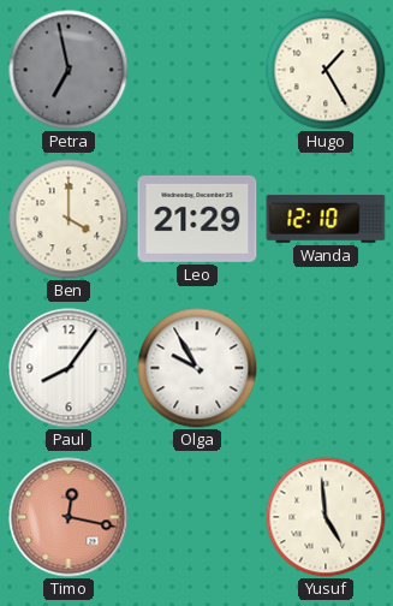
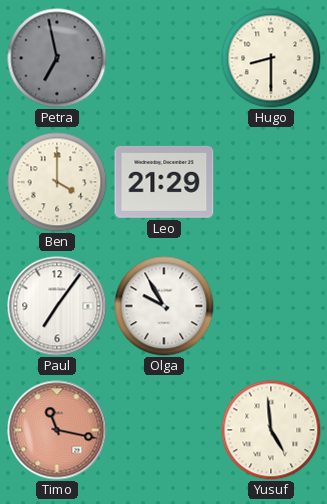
Hugo: 1:25 -> 8:30 (271, 58)
Wanda: 12:10 -> none (326, 219)
Paul: 8:06 -> 7:06 (57, 306)
Timo: 12:17 -> 11:17 (57, 430)
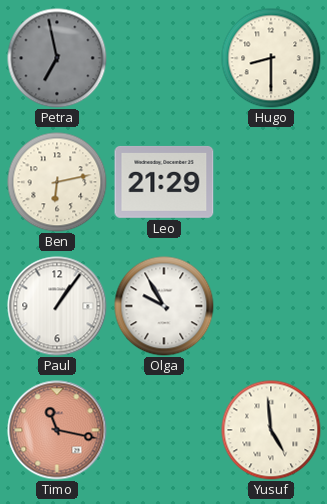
Ben: 4:00 -> 6:13 (57, 182)
Paul: 7:06 -> 1:06 (57, 306)
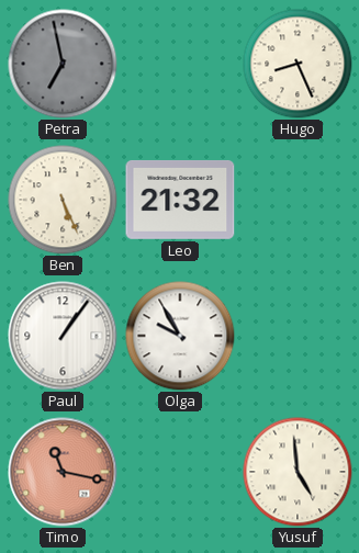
Hugo: 8:30 -> 8:26 (298, 64)
Ben: 6:13 -> 5:26 (63, 200)
Leo: 21:29 -> 21:32 (180, 200)
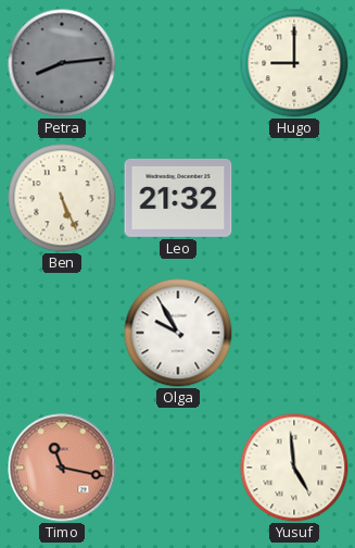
Petra: 6:58 -> 8:14 (62, 63)
Hugo: 8:26 -> 9:00 (294, 63)
Paul: 1:06 -> none (63, 336)
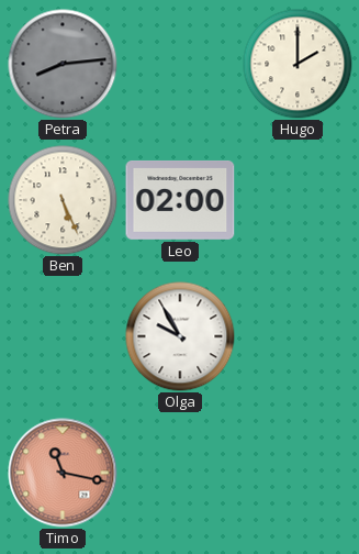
Hugo: 9:00 -> 2:00 (298, 64)
Leo: 21:32 -> 02:00 (180, 200)
Yusuf: 4:59 -> none (294, 468)
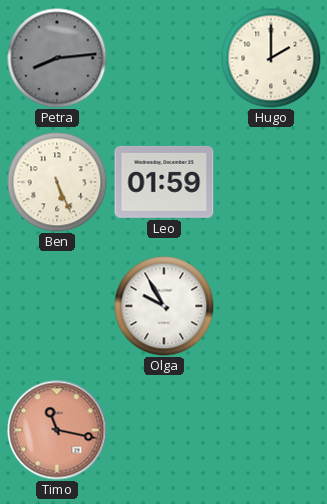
Leo: 02:00 -> 01:59 (164, 182)
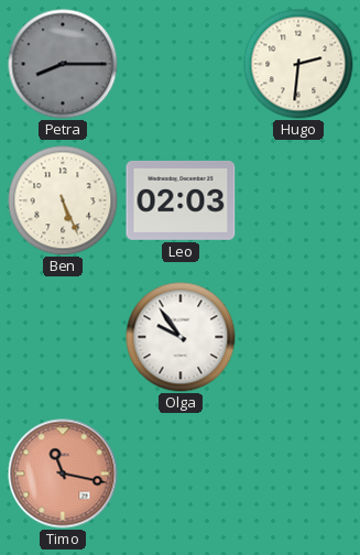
Petra: 8:14 -> 8:15 (63, 64)
Hugo: 2:00 -> 2:31 (298, 64)
Leo: 01:59 -> 02:03 (181, 200)
Olga: 9:55 -> 9:54 (181, 337)
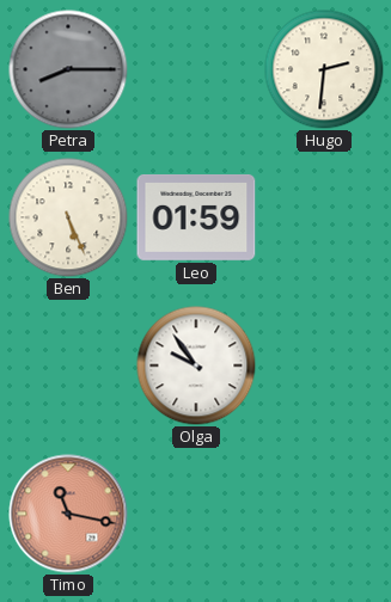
Leo: 02:03 -> 01:59 (196, 217)
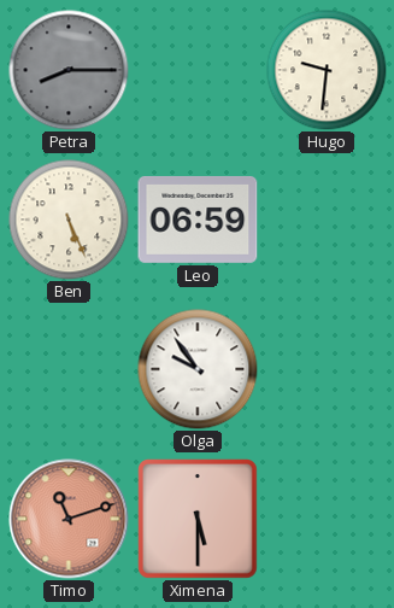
Hugo: 2:31 -> 9:31 (327, 70)
Leo: 01:59 -> 06:59 (198, 220)
Timo: 11:17 -> 11:12 (69, 519)
Ximena: none -> 5:30 (199, 520)
